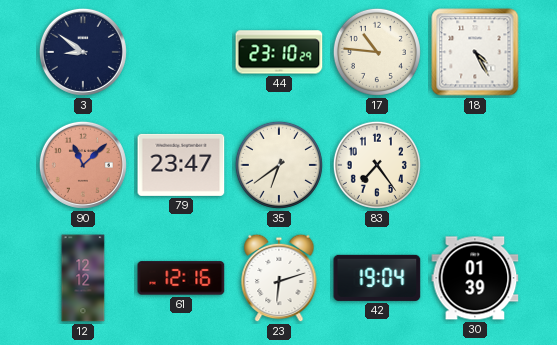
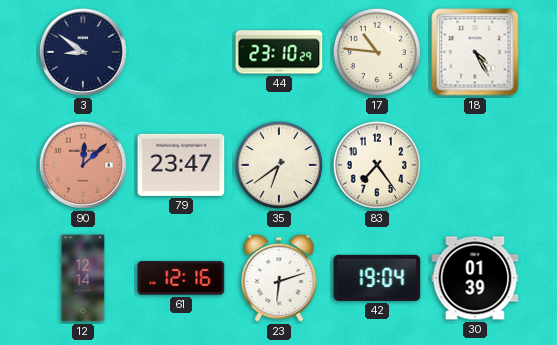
90: 11:08 -> 12:08 (83, 165)
12: 12:12 -> 12:14 (83, 278)
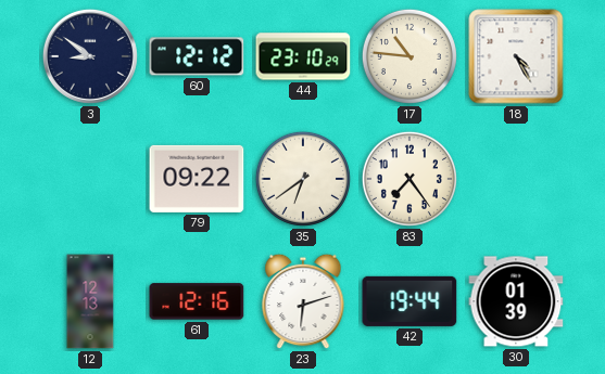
60: none -> 12:12 (197, 56)
90: 12:08 -> none (83, 165)
79: 23:47 -> 09:22 (197, 179)
12: 12:14 -> 12:13 (90, 301)
42: 19:04 -> 19:44 (409, 301)
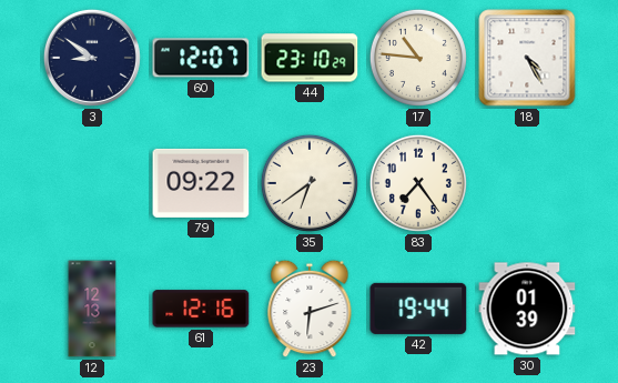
60: 12:12 -> 12:07 (201, 58)
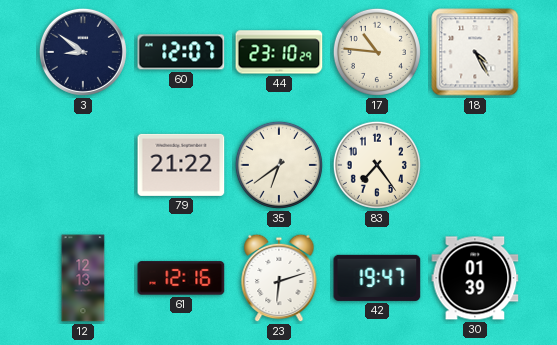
79: 09:22 -> 21:22 (181, 165)
42: 19:44 -> 19:47 (377, 278)
